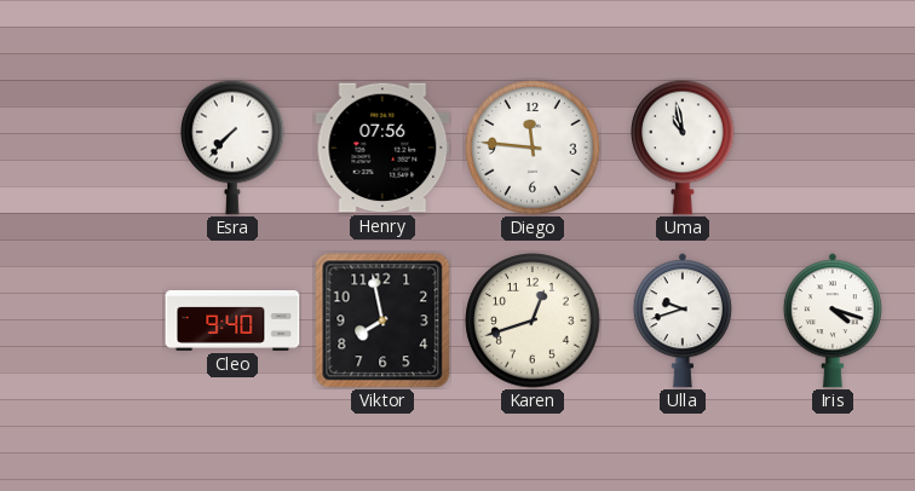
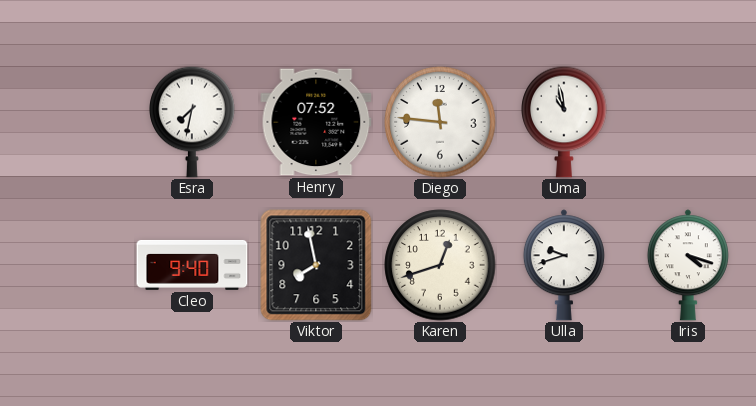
Esra: 7:37 -> 7:32 (192, 122)
Henry: 07:56 -> 07:52 (316, 122)
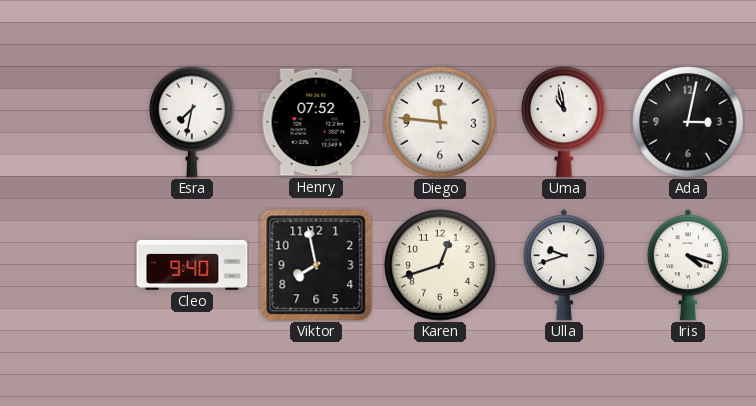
Ada: none -> 3:02 (688, 122)
